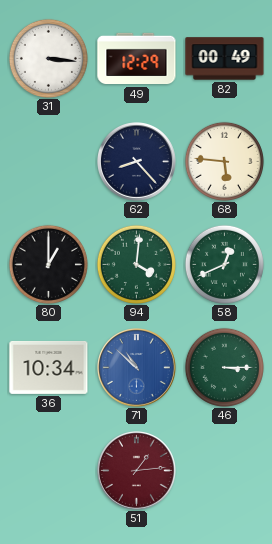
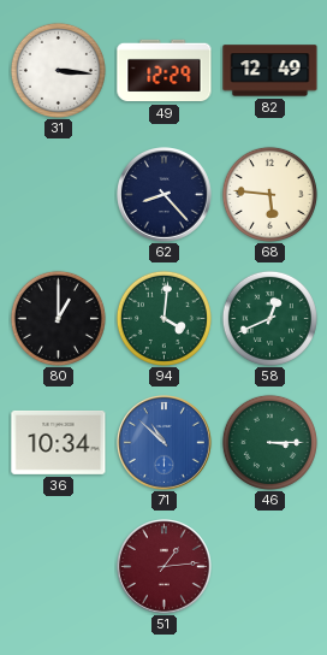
82: 00:49 -> 12:49 (270, 71)
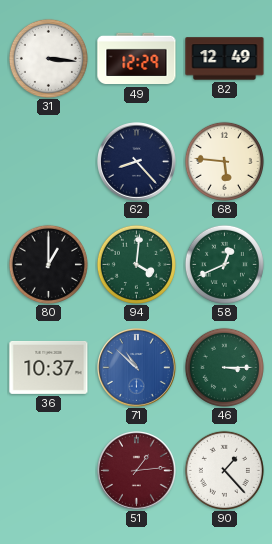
36: 10:34 -> 10:37 (49, 367)
90: none -> 1:23 (224, 470)
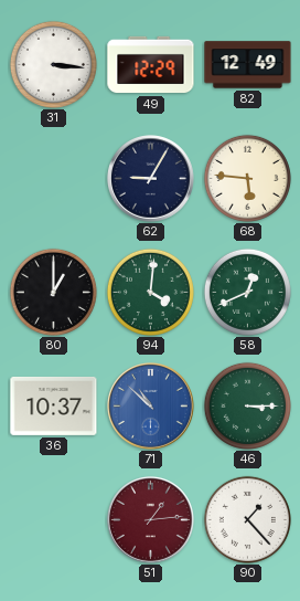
62: 8:23 -> 9:05 (151, 179)
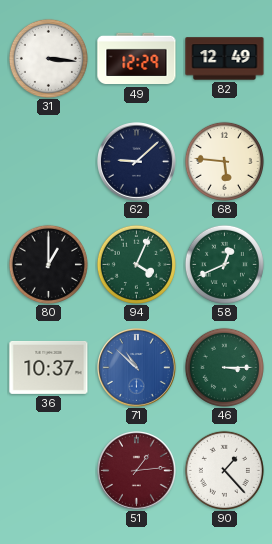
62: 9:05 -> 9:08 (137, 162)
94: 4:01 -> 4:04 (136, 264)
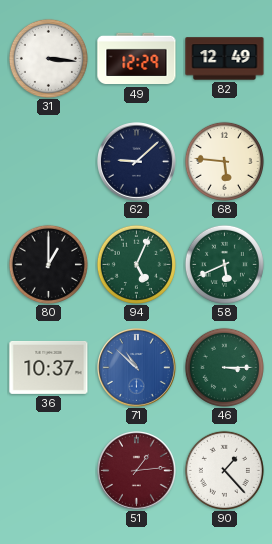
94: 4:04 -> 5:04 (136, 264)
58: 12:41 -> 5:41 (224, 264)
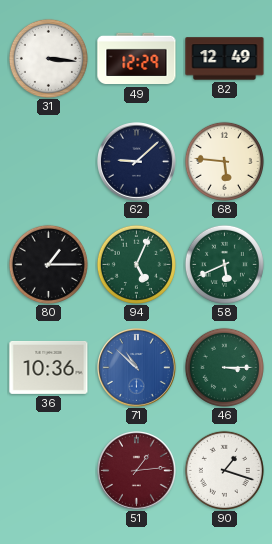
80: 1:00 -> 1:15 (48, 264)
36: 10:37 -> 10:36 (49, 367)
90: 1:23 -> 1:18 (224, 470)
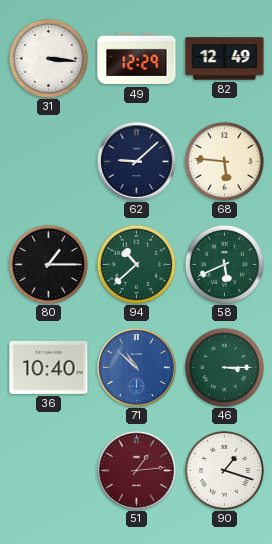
94: 5:04 -> 10:38 (136, 264)
36: 10:36 -> 10:40 (49, 367)
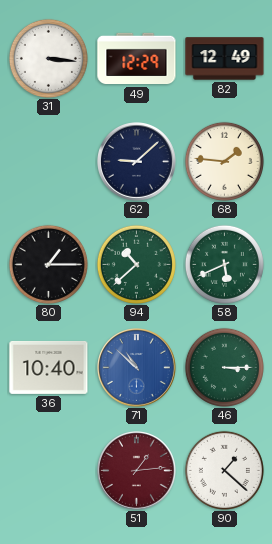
68: 5:46 -> 1:46 (224, 161)
90: 1:18 -> 1:22 (224, 470)
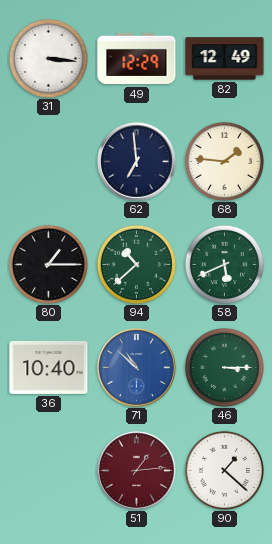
62: 9:08 -> 6:59 (137, 162)
